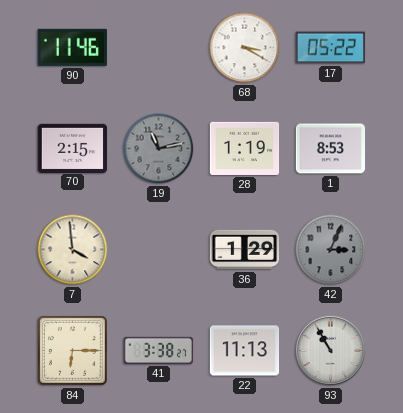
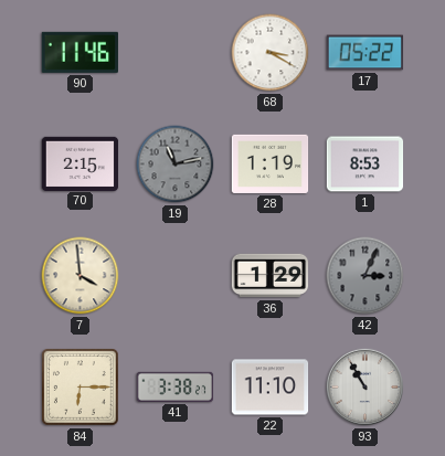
22: 11:13 -> 11:10 (271, 388)
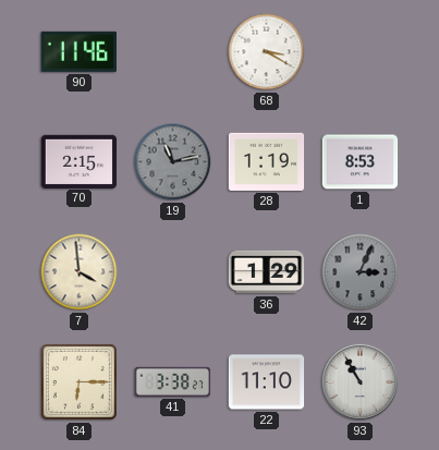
17: 05:22 -> none (365, 53)
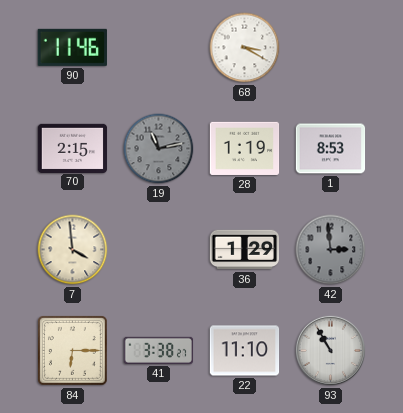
42: 3:04 -> 2:59 (331, 250)
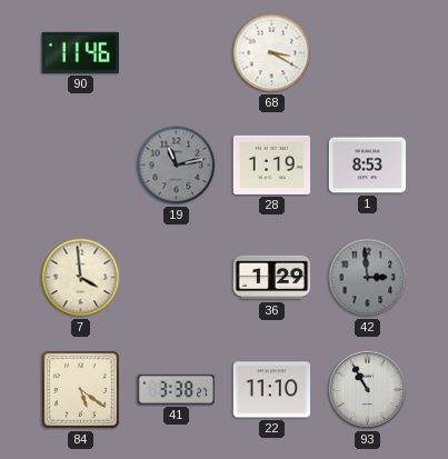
70: 2:15 -> none (73, 148)
84: 6:15 -> 5:21 (81, 390)
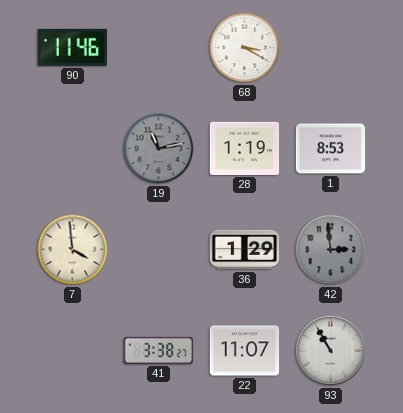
84: 5:21 -> none (81, 390)
22: 11:10 -> 11:07 (245, 351)
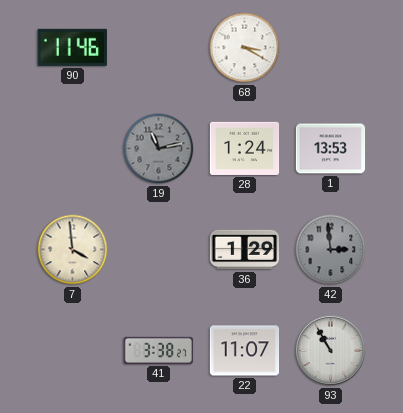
28: 1:19 -> 1:24 (245, 148)
1: 8:53 -> 13:53 (331, 149)
